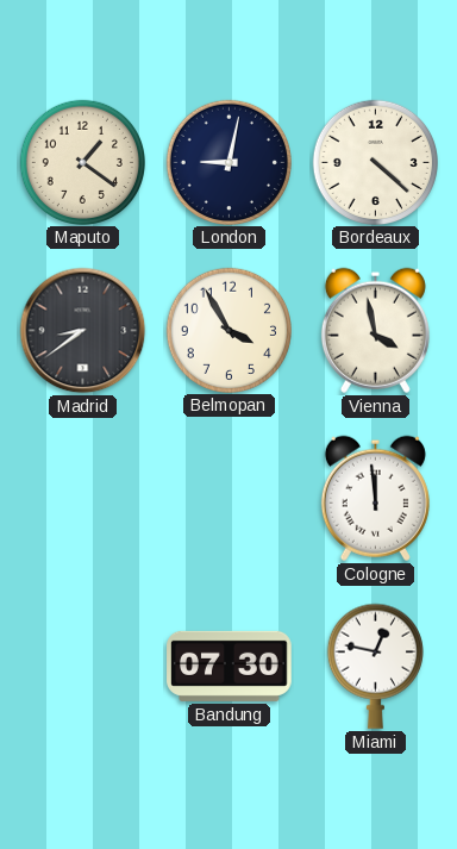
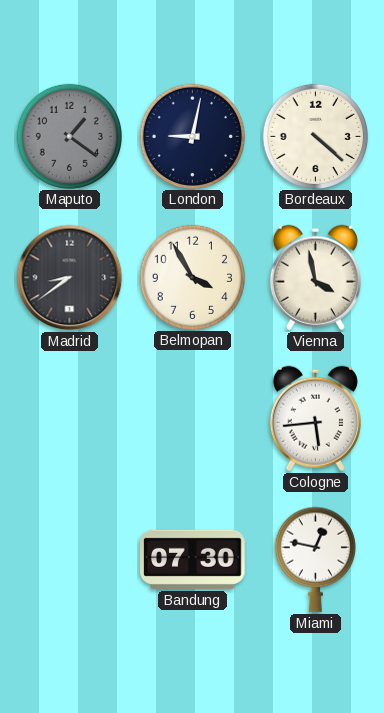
Maputo dial: cream -> grey (69, 136)
Cologne: 11:59 -> 5:44 (315, 418)
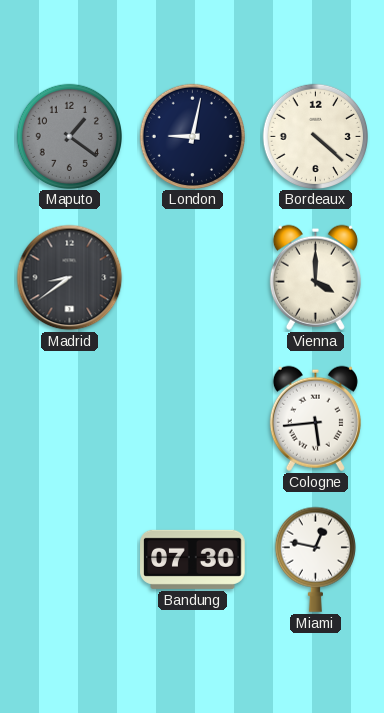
Belmopan: 3:55 -> none (192, 277)
Vienna: 3:58 -> 4:00 (315, 277)
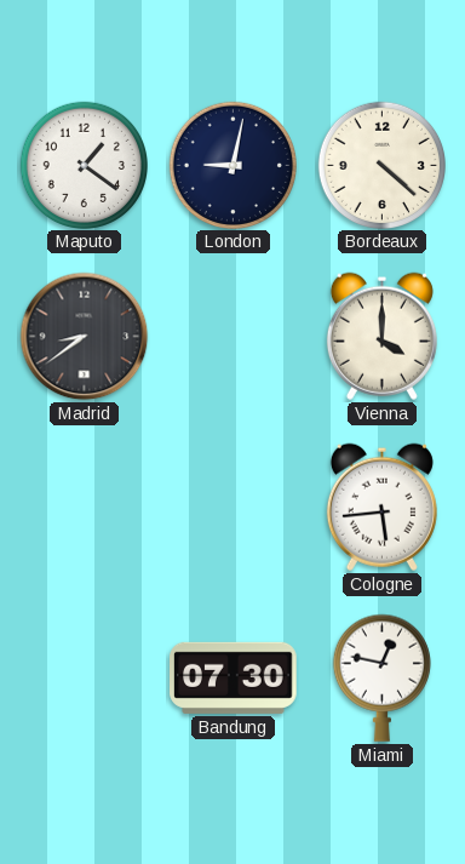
Maputo dial: grey -> white (84, 165)
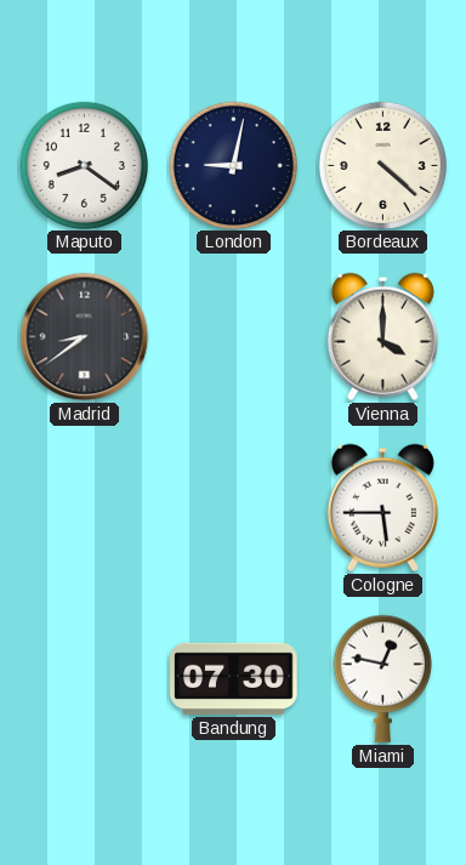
Maputo: 1:21 -> 8:21 (84, 165)
Cologne: 5:44 -> 5:45 (382, 507)
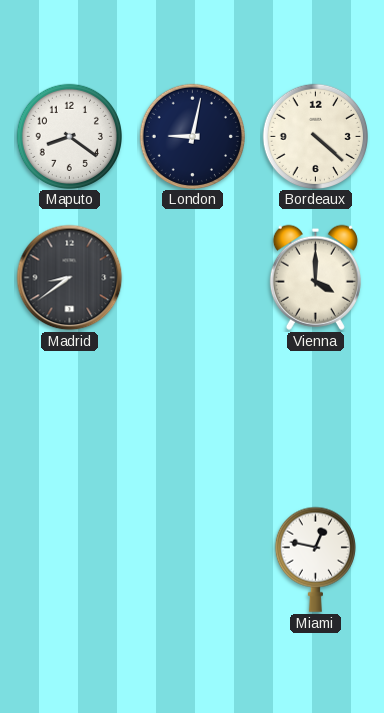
Cologne: 5:45 -> none (382, 507)
Bandung: 07:30 -> none (234, 678)
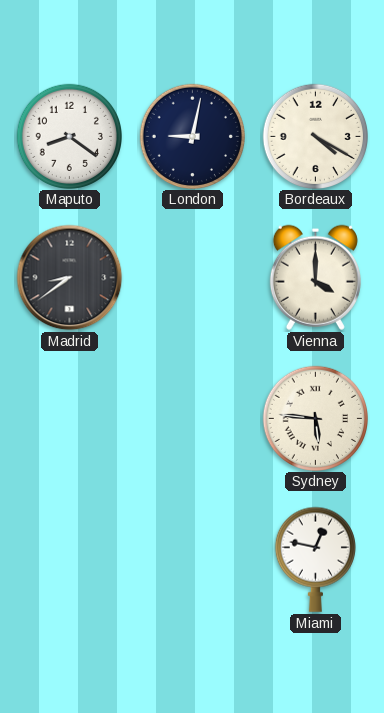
Bordeaux: 4:22 -> 4:20 (315, 136)
Sydney: none -> 5:46 (315, 418)
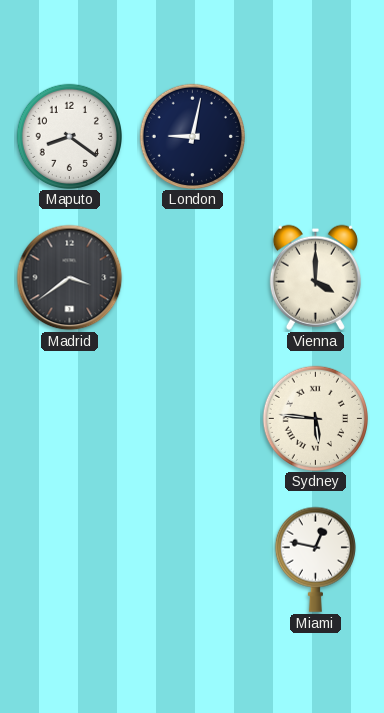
Bordeaux: 4:20 -> none (315, 136)
Madrid: 8:39 -> 3:39 (70, 278)
